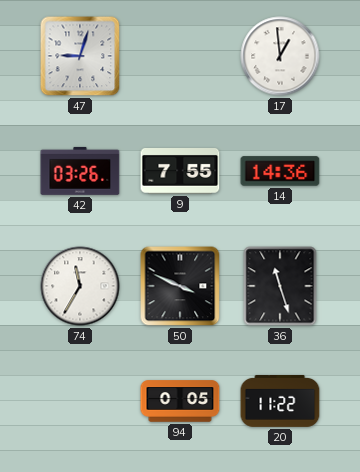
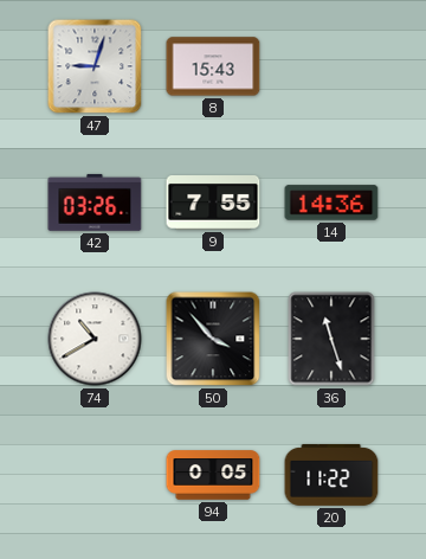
8: none -> 15:43 (213, 66)
17: 12:59 -> none (280, 56)
74: 11:35 -> 10:40 (95, 339)
50: 3:49 -> 3:53 (213, 339)
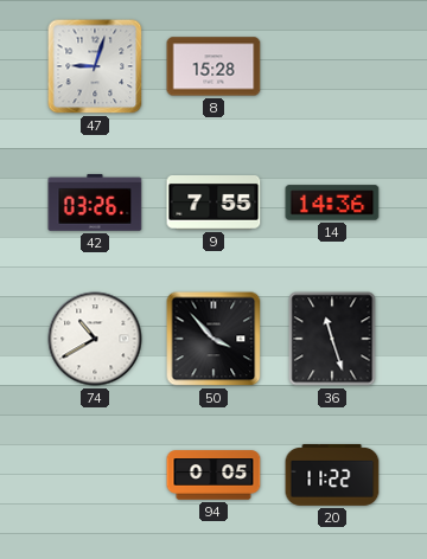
8: 15:43 -> 15:28 (213, 66)
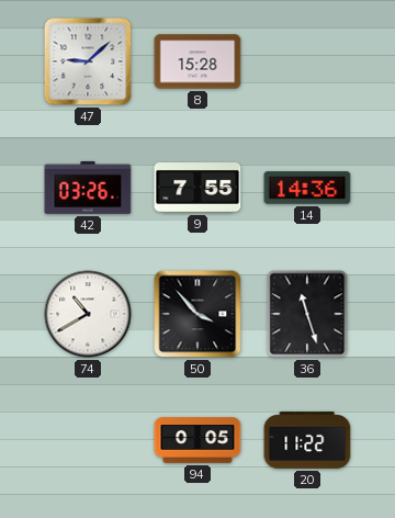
47: 9:03 -> 9:08 (88, 61)
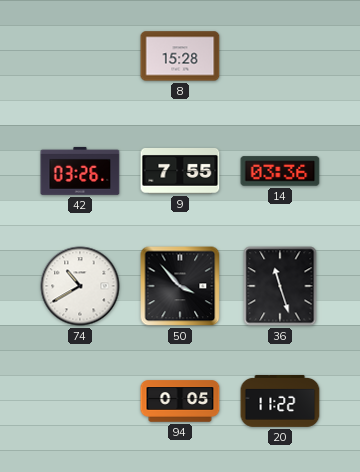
47: 9:08 -> none (88, 61)
14: 14:36 -> 03:36 (280, 171)
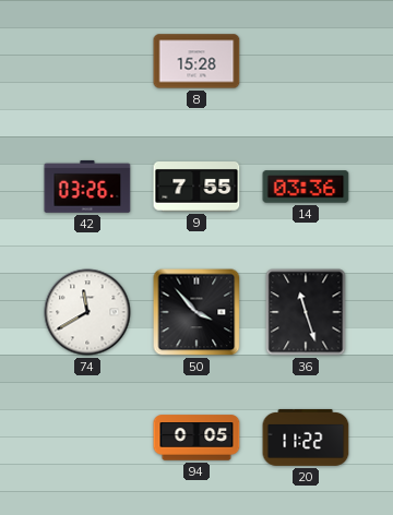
74: 10:40 -> 11:40 (87, 312)
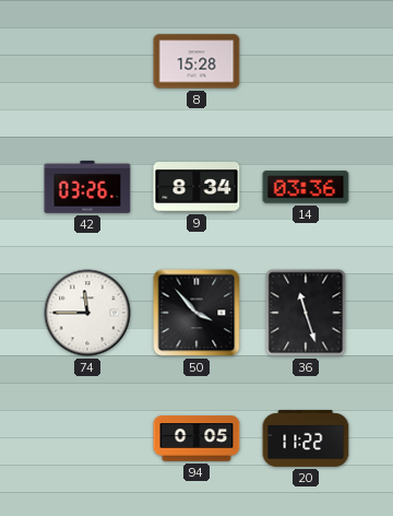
9: 7:55 -> 8:34 (196, 188)
74: 11:40 -> 11:45 (87, 313)
